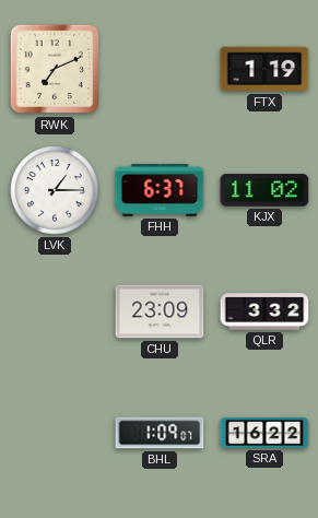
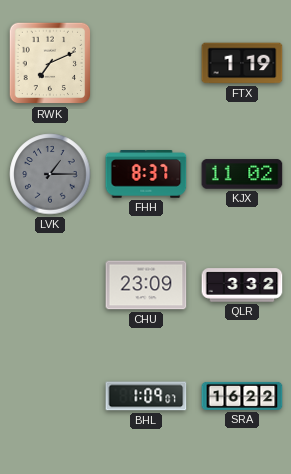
LVK dial: white -> grey (50, 174)
FHH: 6:37 -> 8:37 (146, 174)
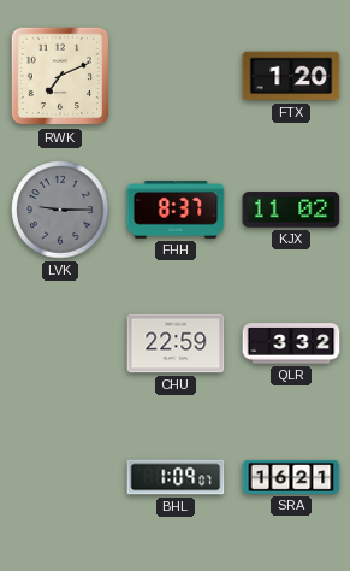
FTX: 1:19 -> 1:20 (291, 76)
LVK: 1:15 -> 9:15 (60, 210)
CHU: 23:09 -> 22:59 (176, 343)
SRA: 16:22 -> 16:21 (291, 477)
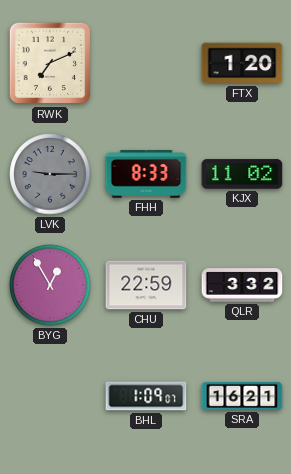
FHH: 8:37 -> 8:33 (146, 174)
BYG: none -> 12:55 (50, 285)
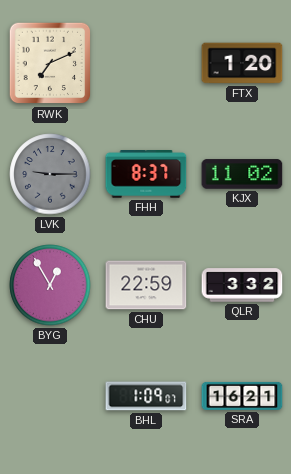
FHH: 8:33 -> 8:37 (146, 174)
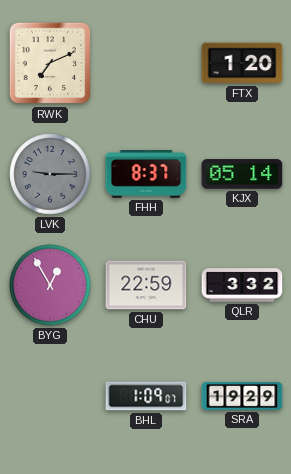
KJX: 11:02 -> 05:14 (242, 174)
SRA: 16:21 -> 19:29 (242, 396)
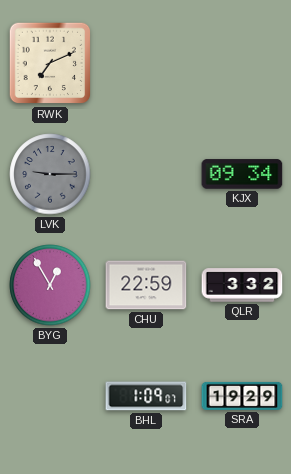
FTX: 1:20 -> none (242, 63)
FHH: 8:37 -> none (146, 174)
KJX: 05:14 -> 09:34 (242, 174)
